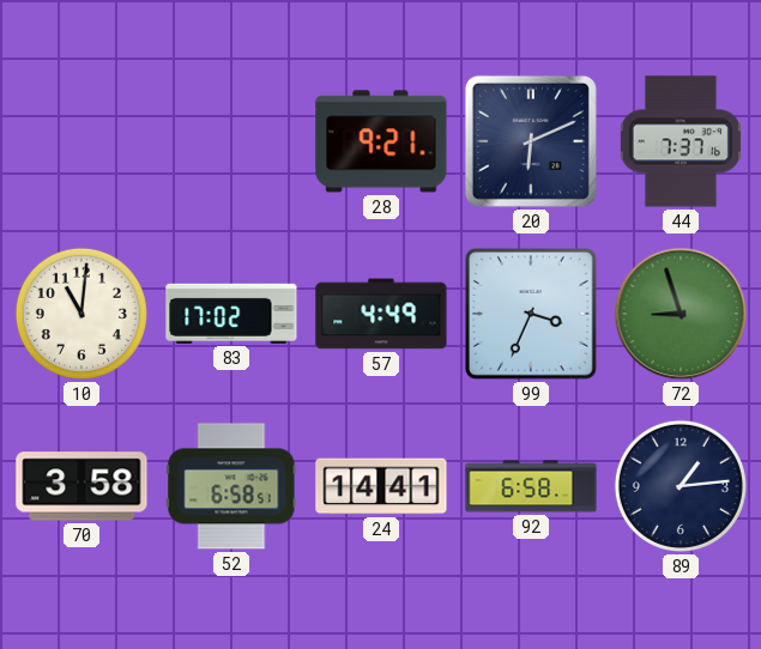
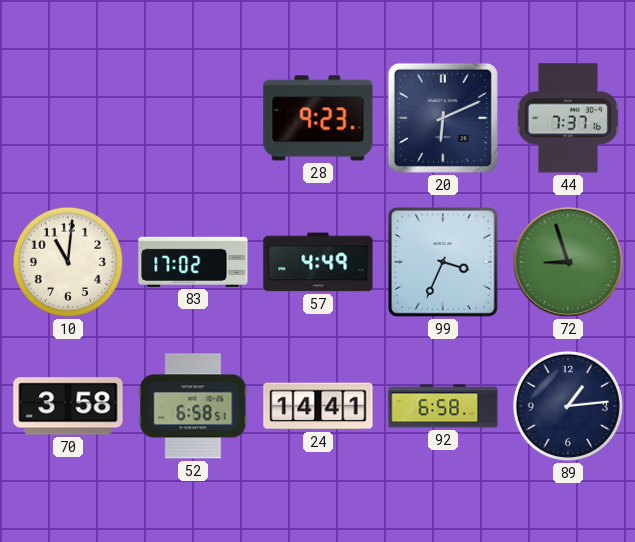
28: 9:21 -> 9:23 (318, 118)
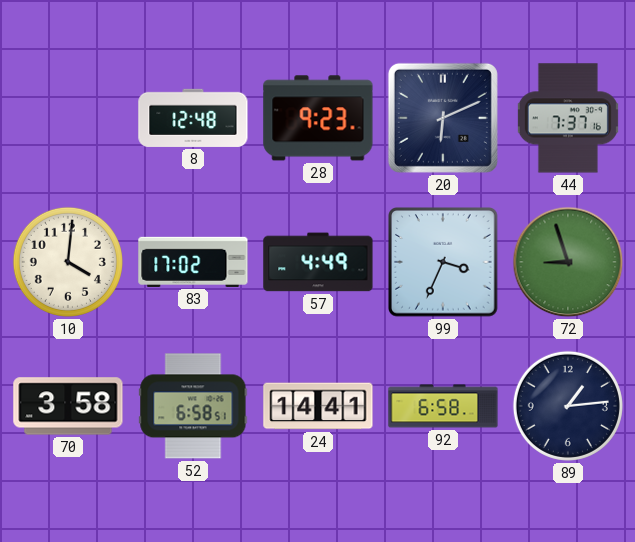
8: none -> 12:48 (193, 118)
10: 11:01 -> 4:01 (68, 262)
